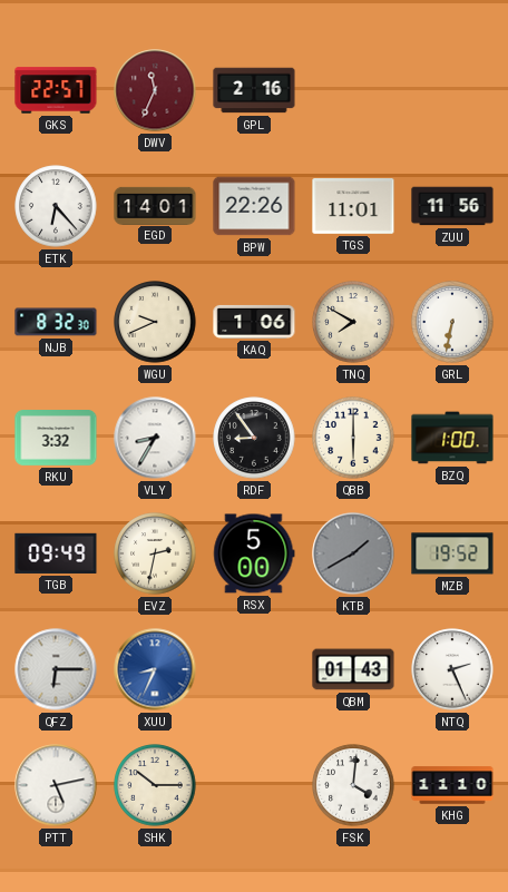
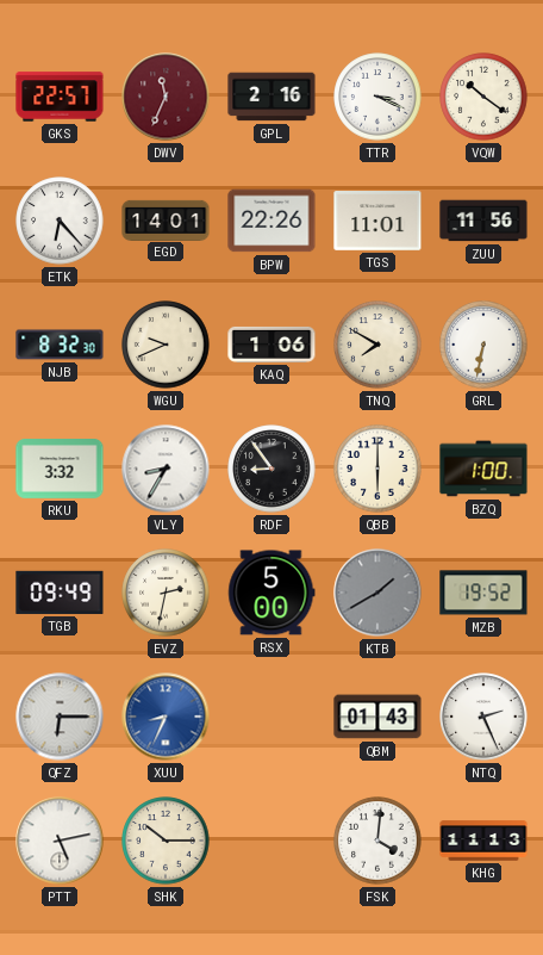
TTR: none -> 3:19 (377, 97)
VQW: none -> 10:21 (483, 97)
KHG: 11:10 -> 11:13 (483, 841)
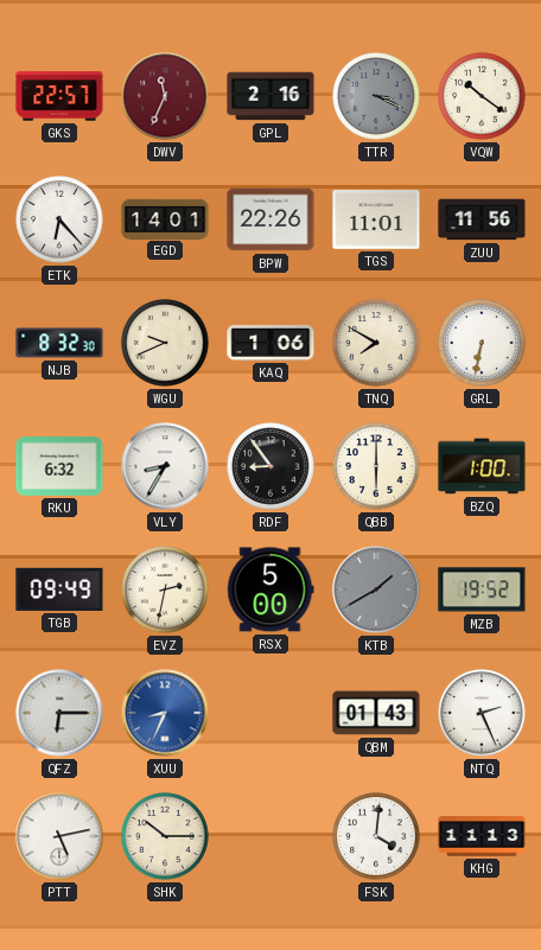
TTR dial: white -> grey (376, 96)
RKU: 3:32 -> 6:32 (59, 467)
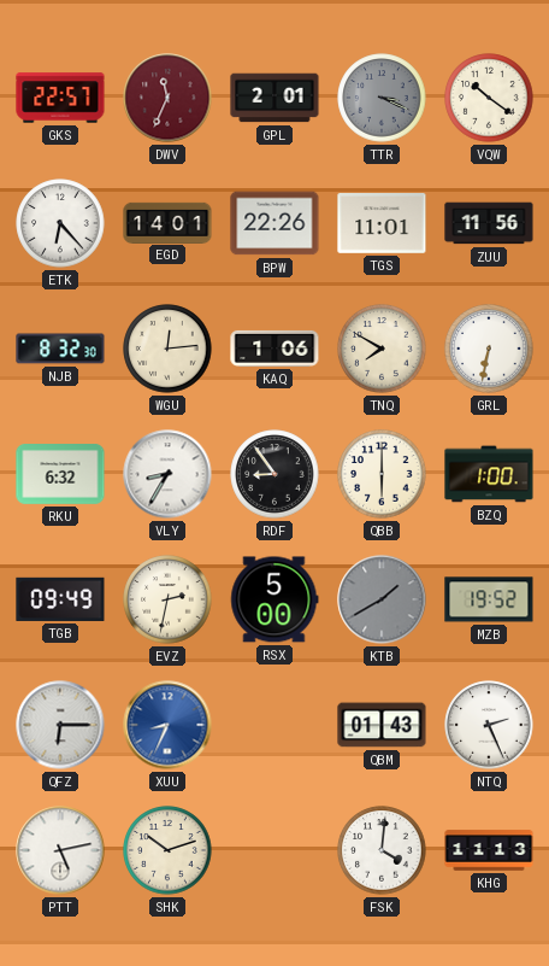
GPL: 2:16 -> 2:01 (274, 98)
WGU: 9:41 -> 12:14 (167, 349)
SHK: 10:15 -> 10:12 (167, 850)
